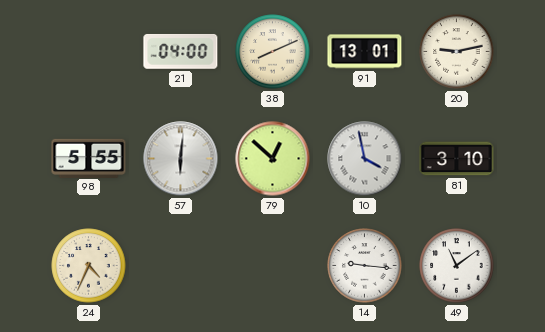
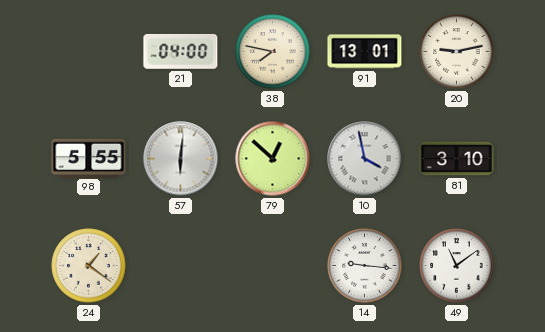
38: 8:11 -> 7:47 (273, 52)
24: 4:34 -> 1:21 (89, 266)
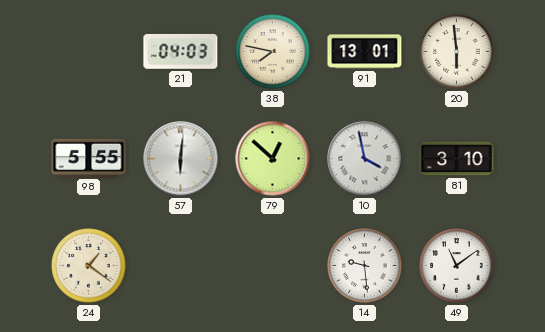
21: 04:00 -> 04:03 (181, 52)
20: 9:13 -> 5:59 (457, 52)
14: 9:16 -> 9:29 (365, 266)
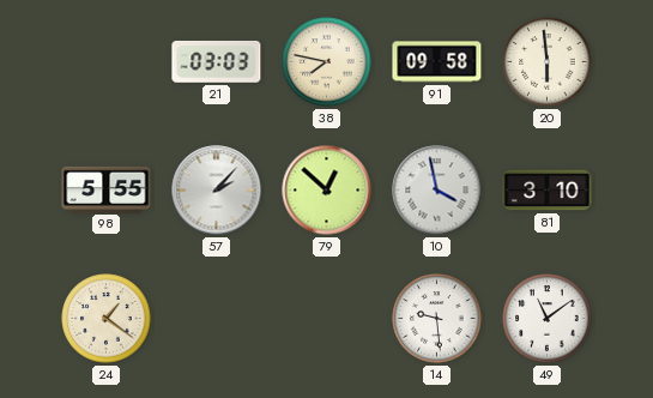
21: 04:03 -> 03:03 (217, 62)
91: 13:01 -> 09:58 (437, 62)
57: 6:01 -> 2:07 (217, 191)
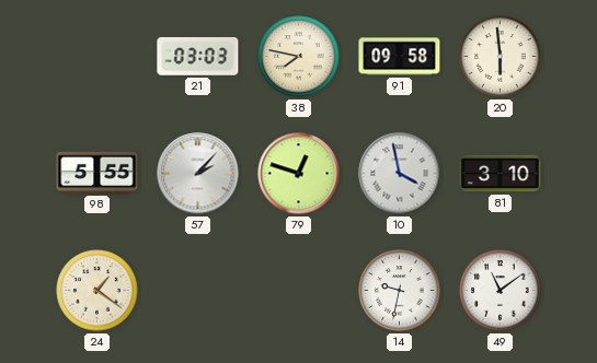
79: 12:52 -> 12:48 (299, 174)
14: 9:29 -> 9:32 (400, 291)
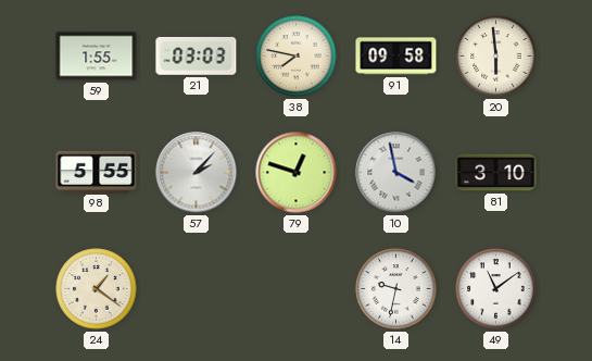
59: none -> 1:55 (97, 57)
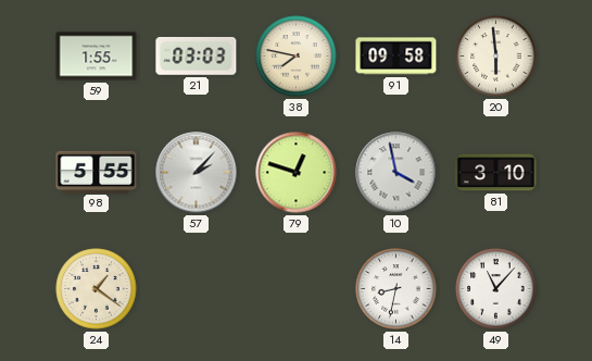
14: 9:32 -> 8:32 (396, 289)
49: 11:09 -> 11:07 (496, 289)
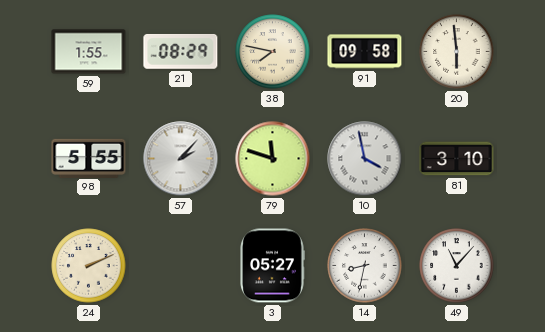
21: 03:03 -> 08:29 (181, 52)
79: 12:48 -> 11:48 (273, 159)
24: 1:21 -> 2:11 (89, 266)
3: none -> 05:27 (273, 266)
